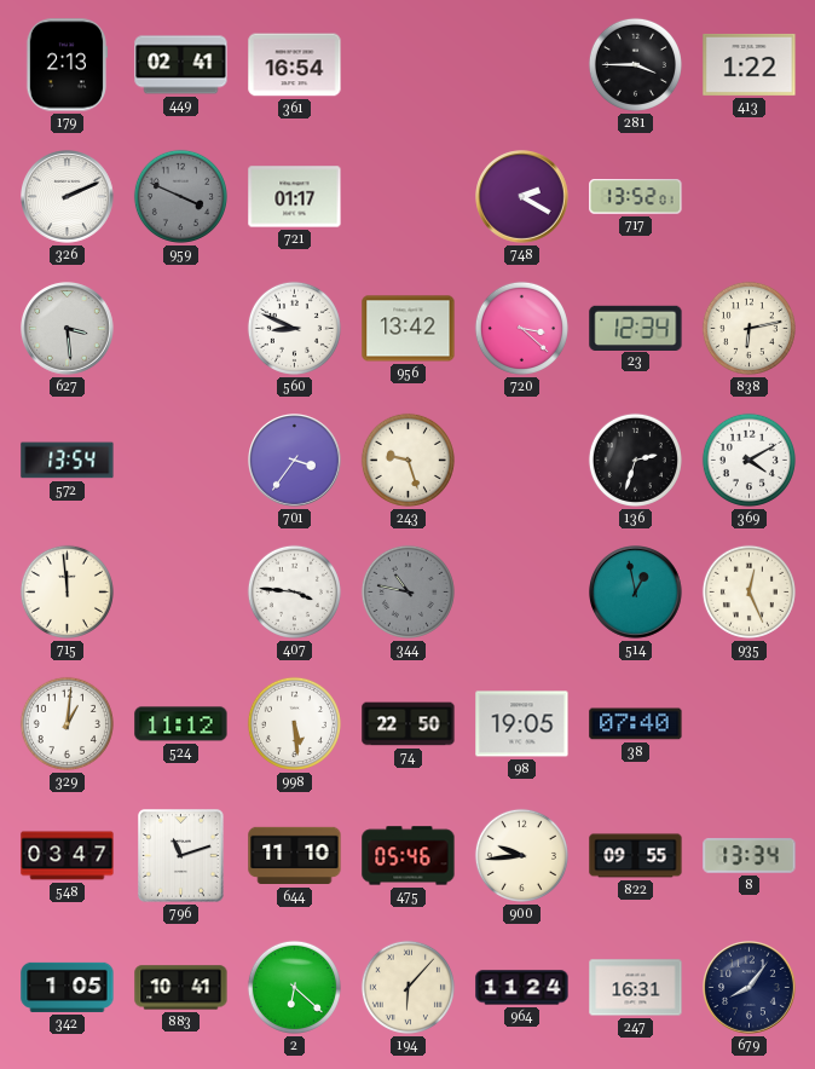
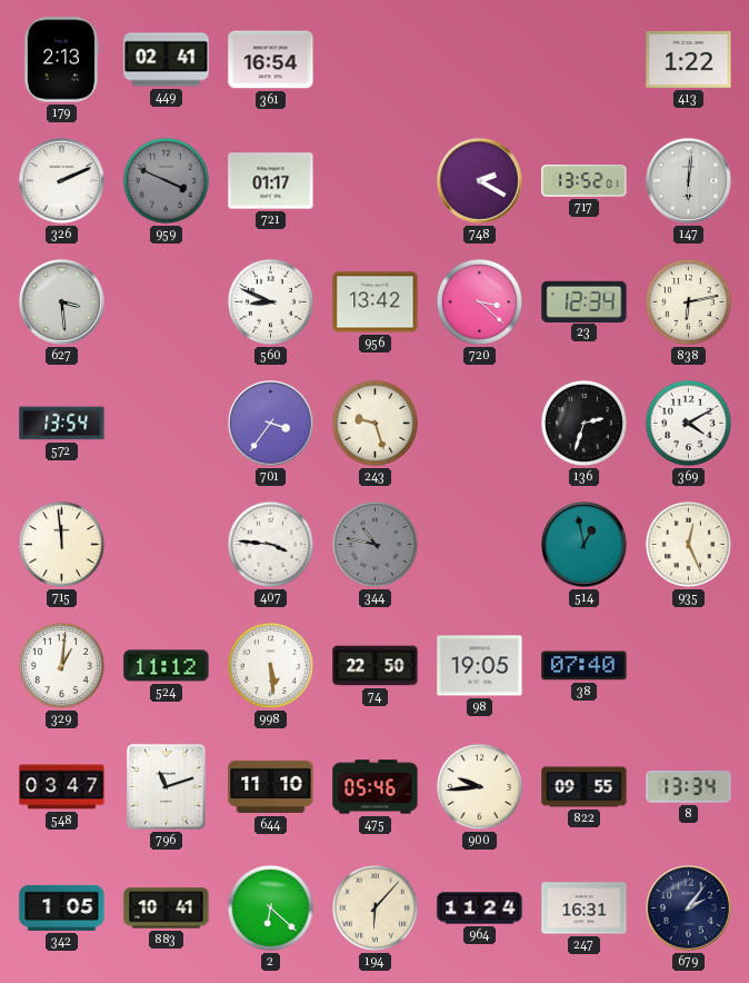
281: 3:45 -> none (635, 64)
147: none -> 6:01 (689, 181)
679: 8:06 -> 2:06 (689, 908)
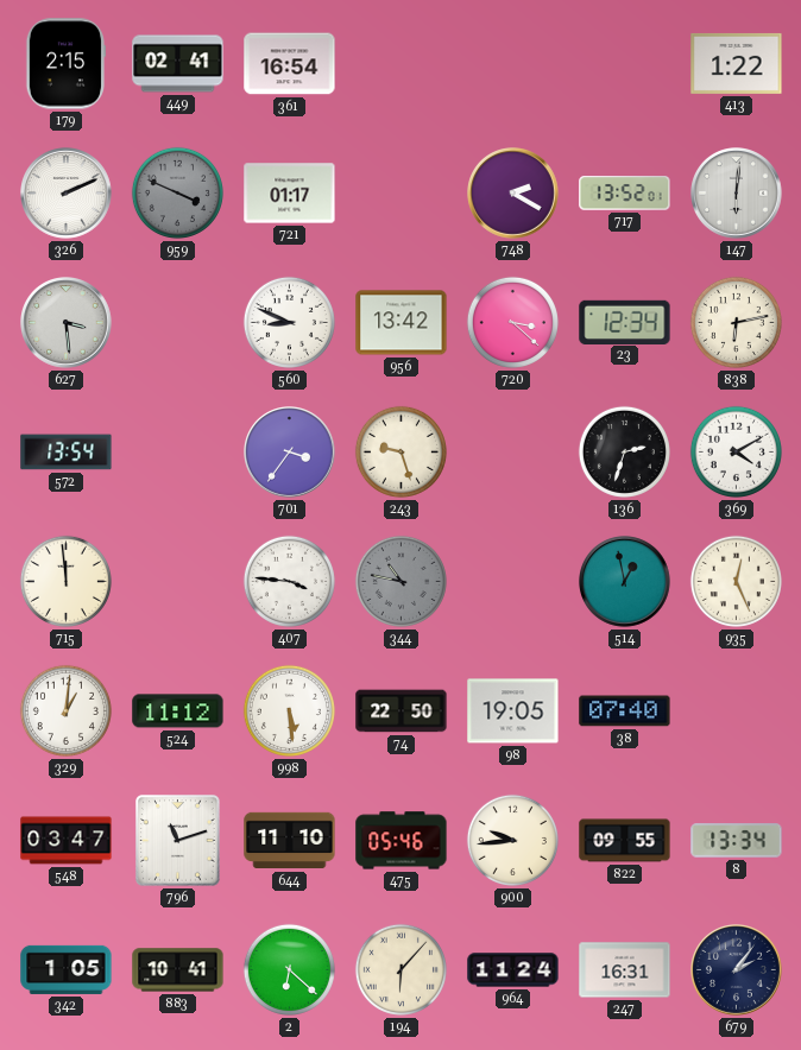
179: 2:13 -> 2:15 (64, 64)
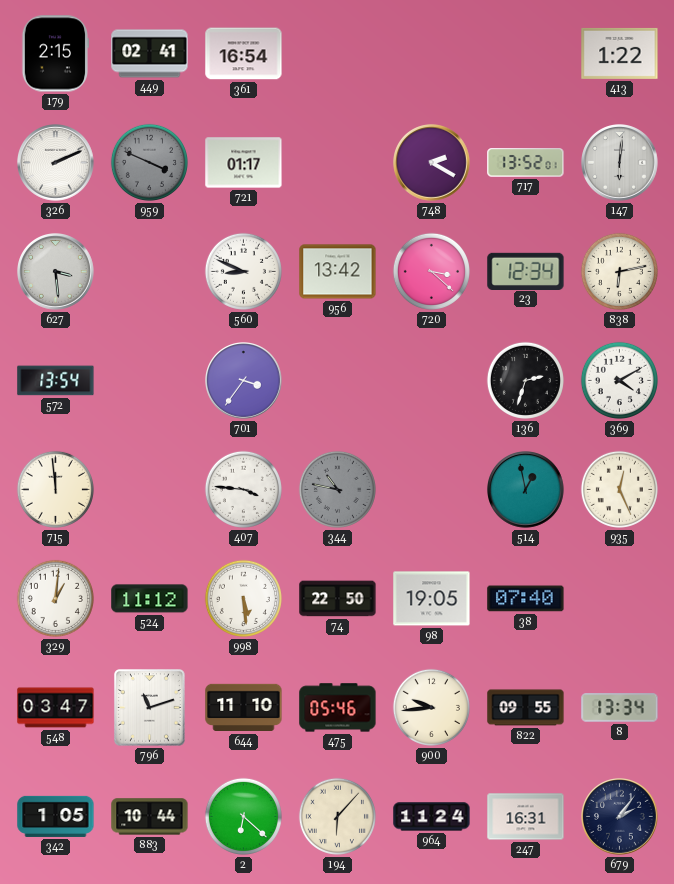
243: 9:27 -> none (400, 451)
883: 10:41 -> 10:44 (150, 817)
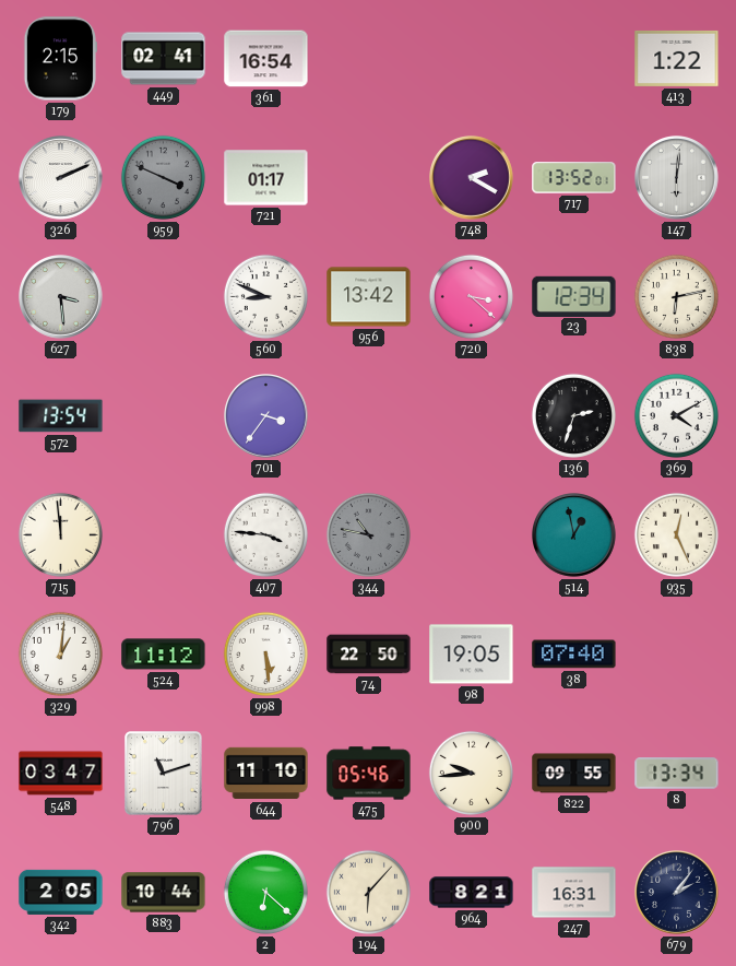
342: 1:05 -> 2:05 (61, 892)
964: 11:24 -> 8:21 (472, 893)
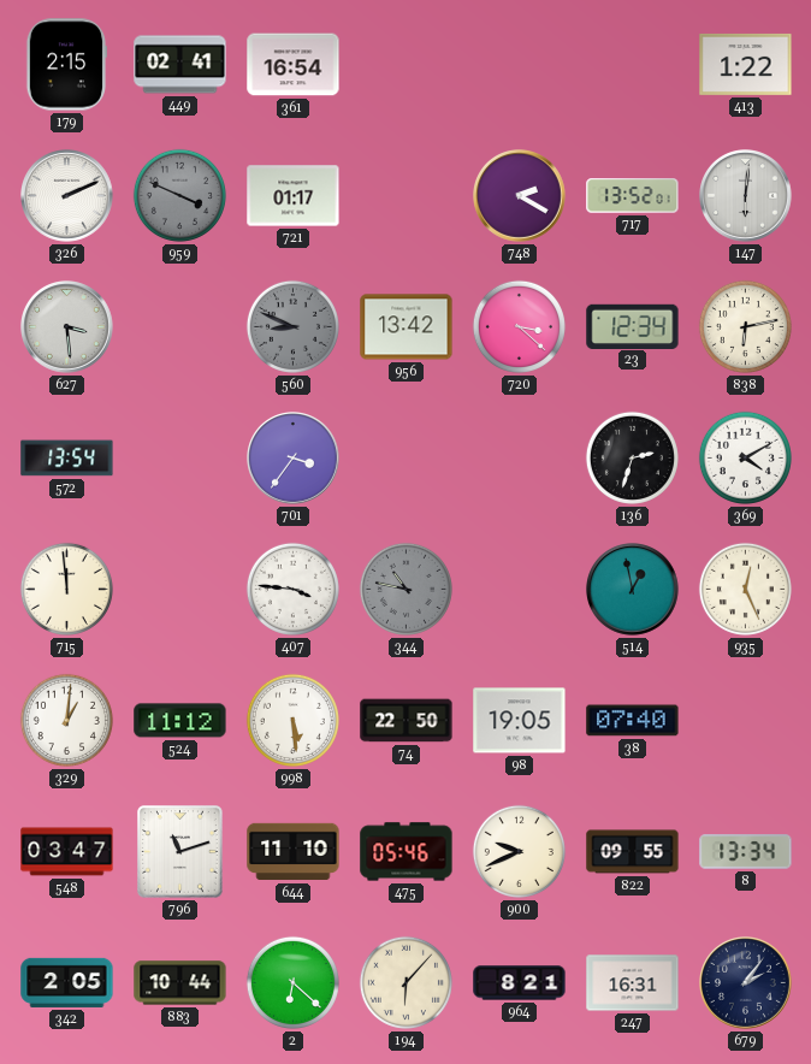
560 dial: white -> grey (292, 326)
900: 9:44 -> 9:41 (519, 851)
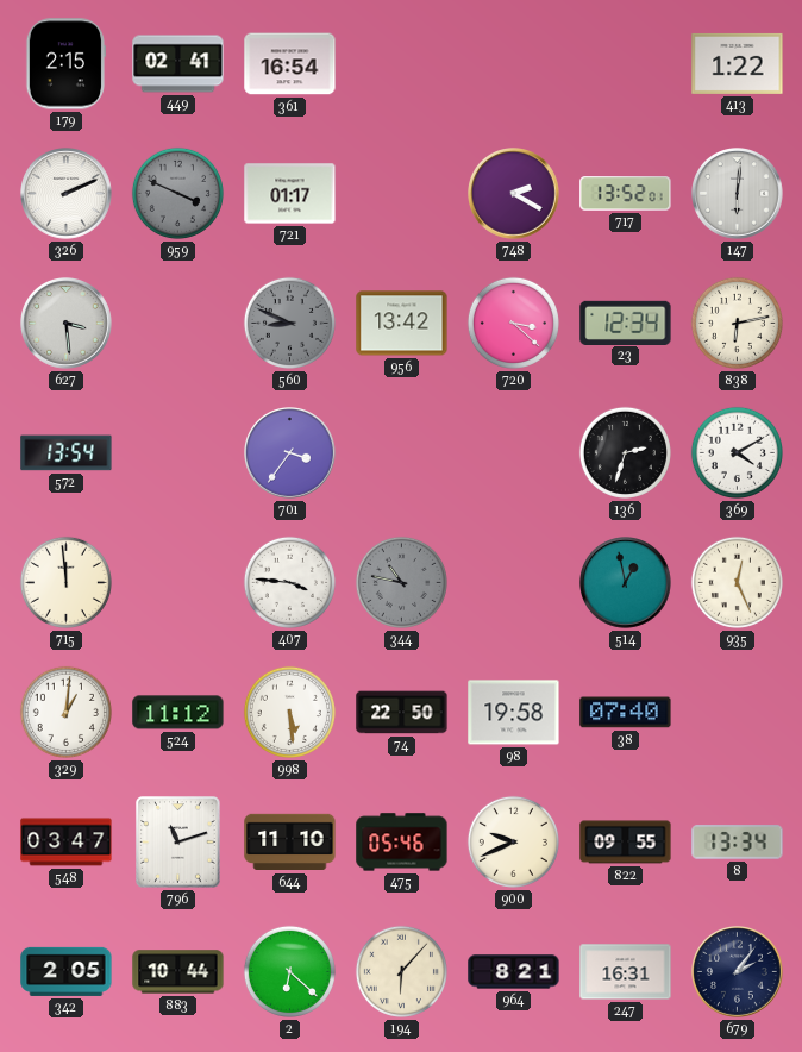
98: 19:05 -> 19:58 (514, 713)
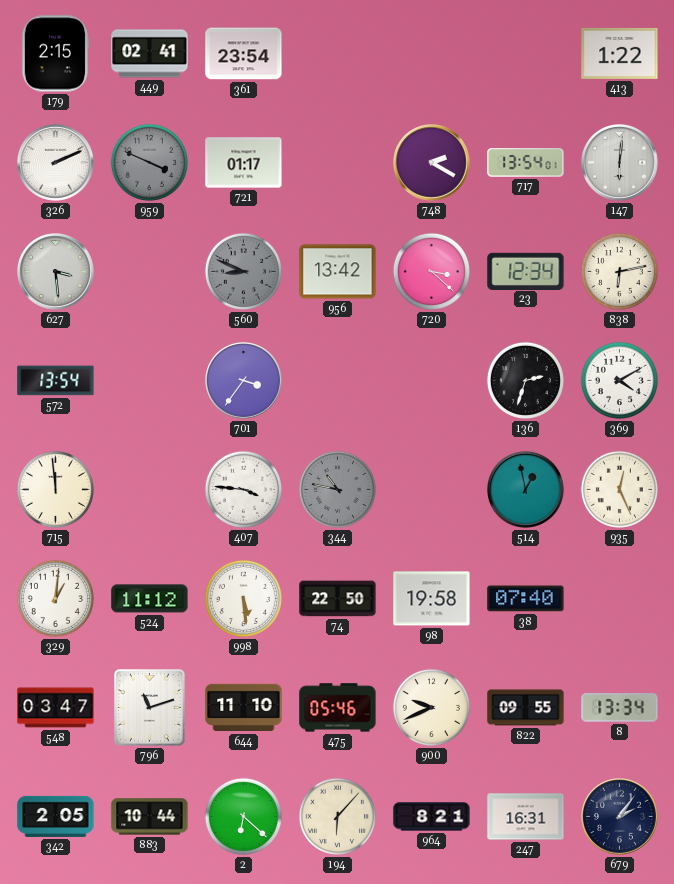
361: 16:54 -> 23:54 (244, 54)
717: 13:52 -> 13:54 (526, 163)
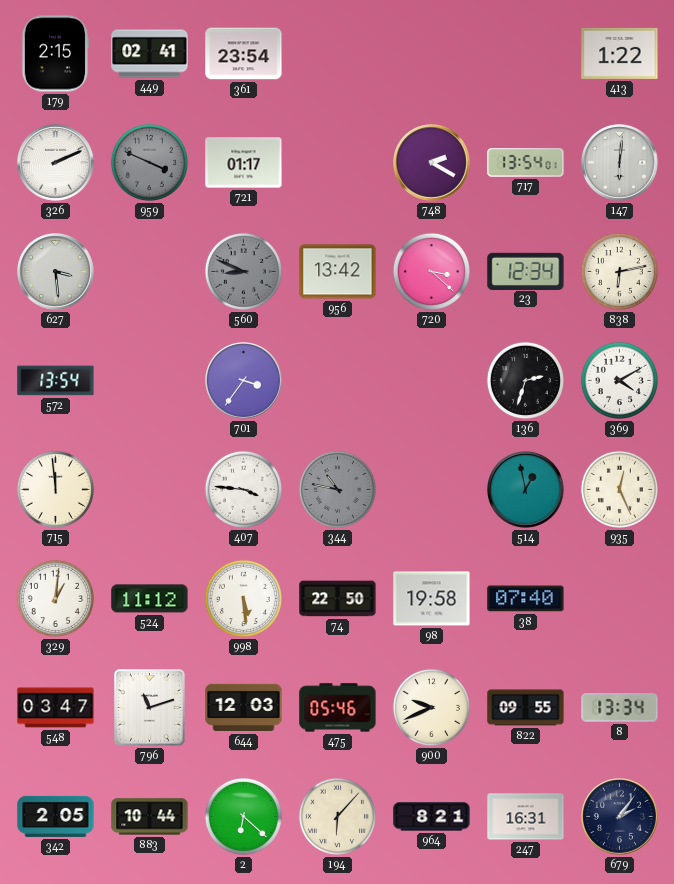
644: 11:10 -> 12:03 (244, 708)
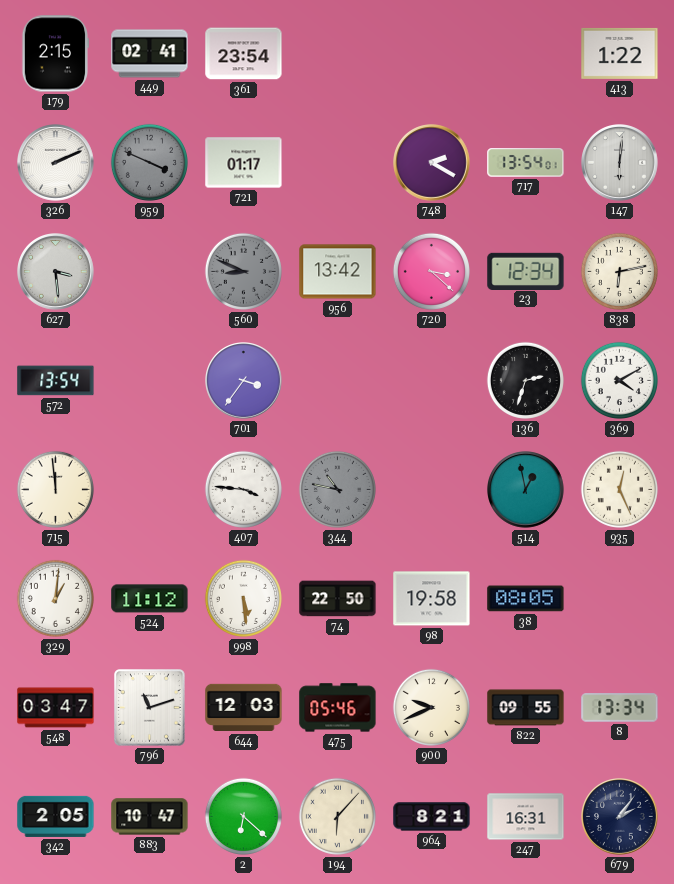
38: 07:40 -> 08:05 (526, 599)
883: 10:44 -> 10:47 (150, 817)
